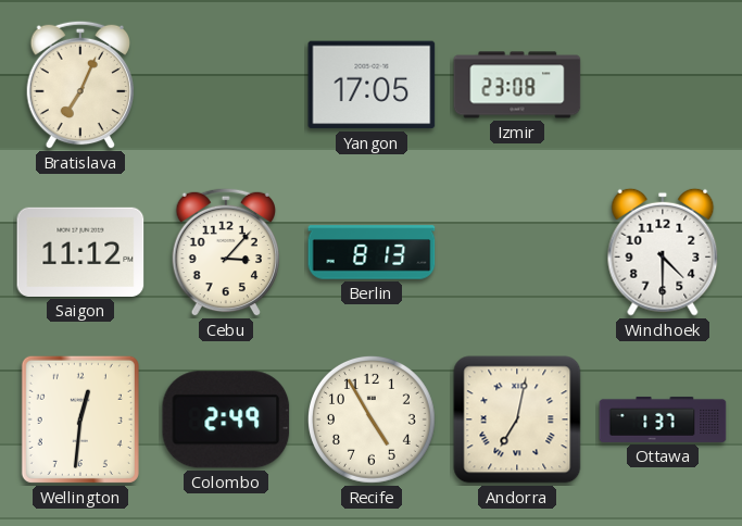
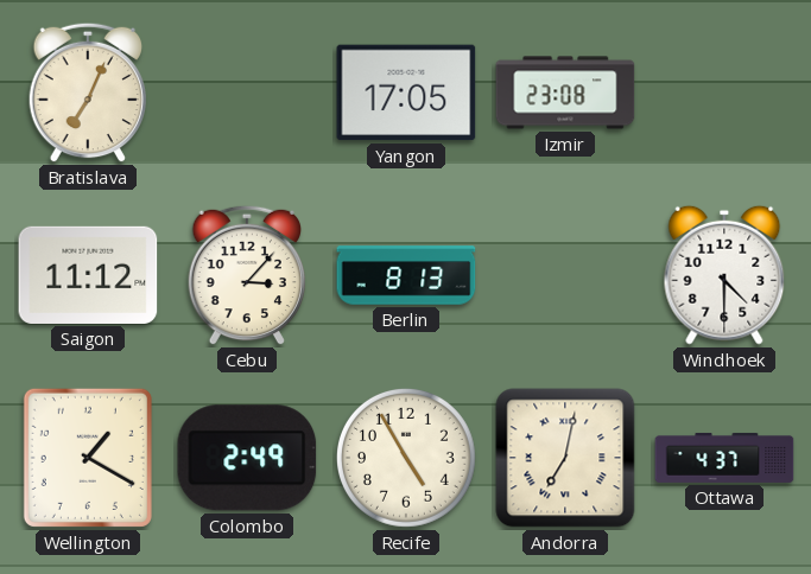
Wellington: 12:31 -> 1:20 (88, 458)
Ottawa: 1:37 -> 4:37 (724, 458)
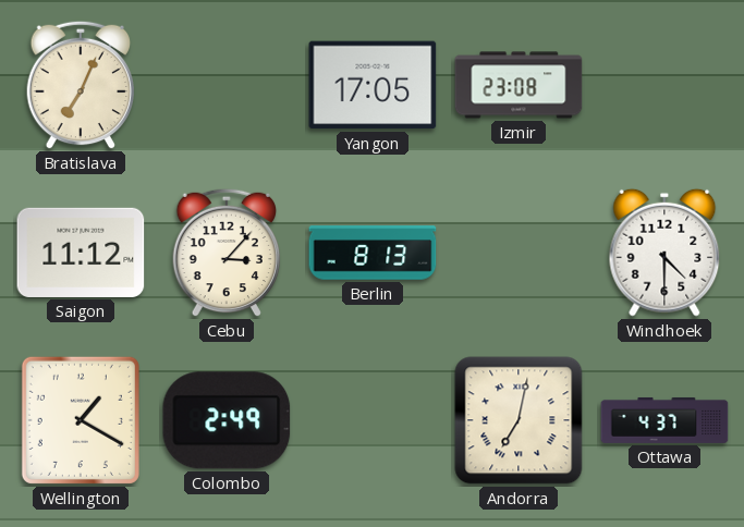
Recife: 4:55 -> none (406, 458)
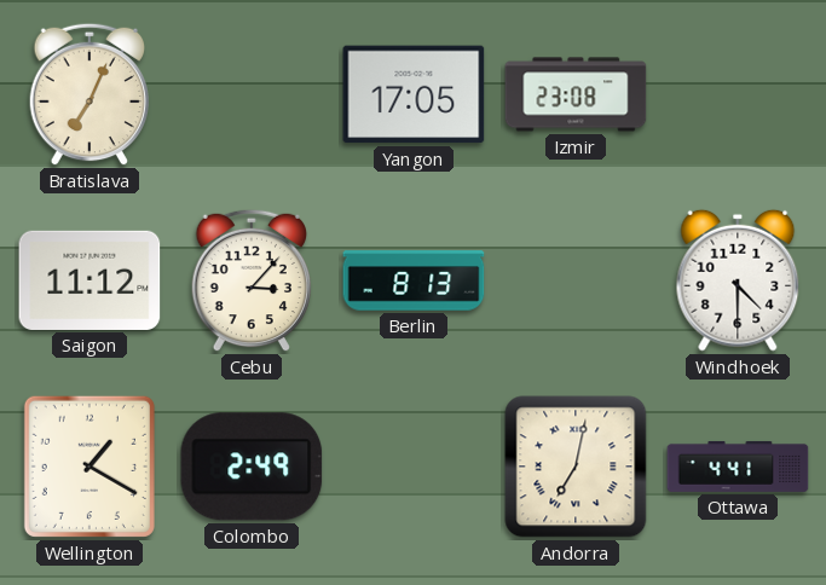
Ottawa: 4:37 -> 4:41 (738, 467)
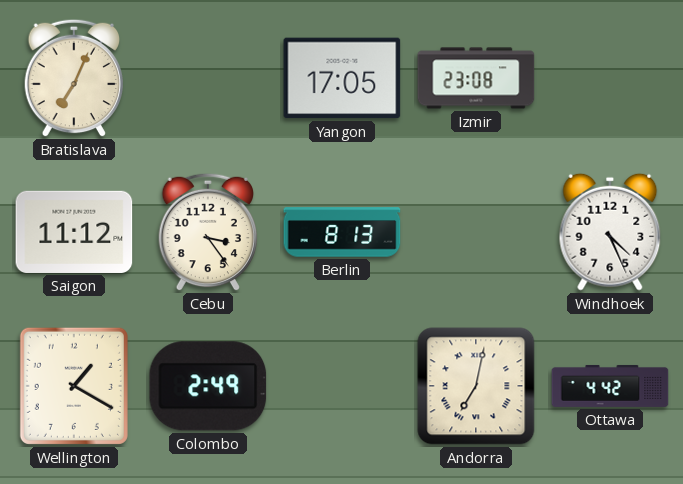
Cebu: 3:07 -> 3:24 (207, 232)
Windhoek: 4:30 -> 4:26 (610, 232)
Ottawa: 4:41 -> 4:42 (610, 386)
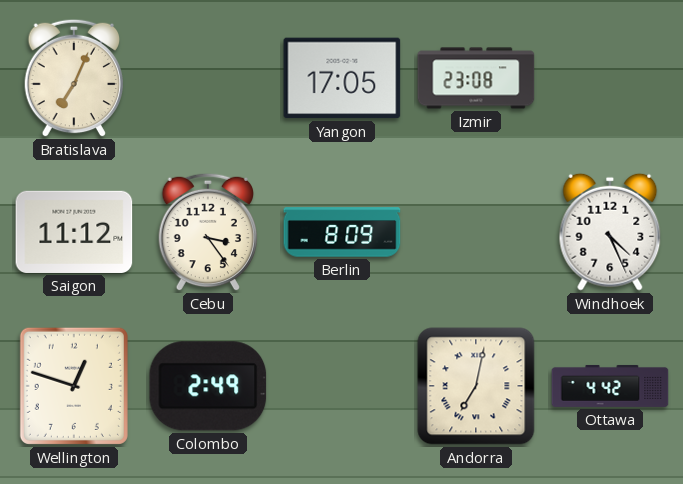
Berlin: 8:13 -> 8:09 (342, 232)
Wellington: 1:20 -> 12:48 (74, 386)
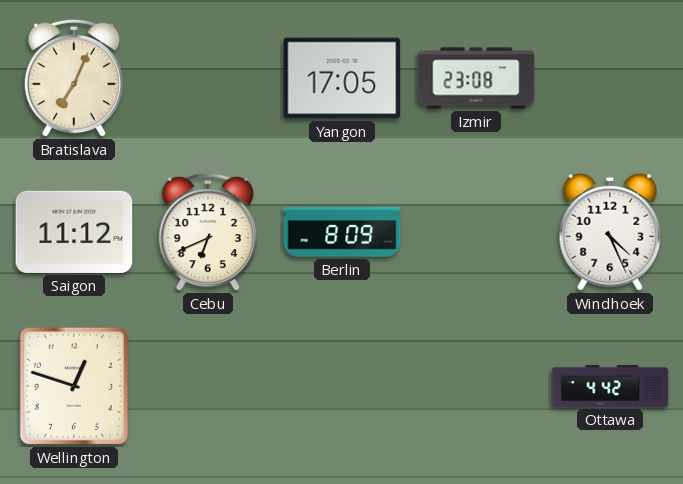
Cebu: 3:24 -> 6:41 (207, 232)
Colombo: 2:49 -> none (208, 386)
Andorra: 7:02 -> none (476, 386)
